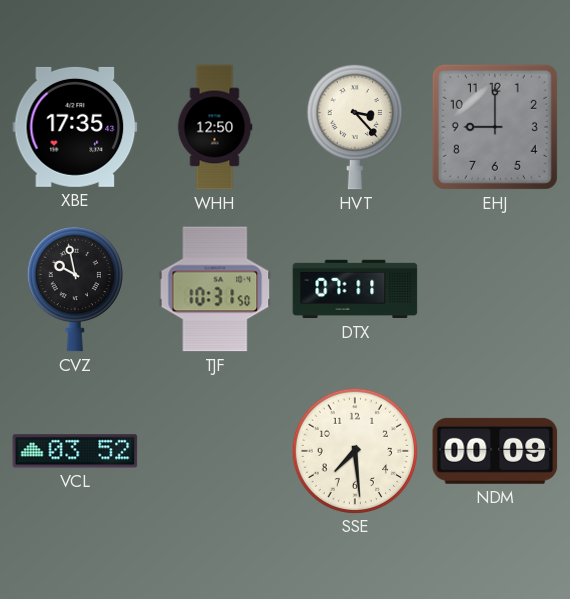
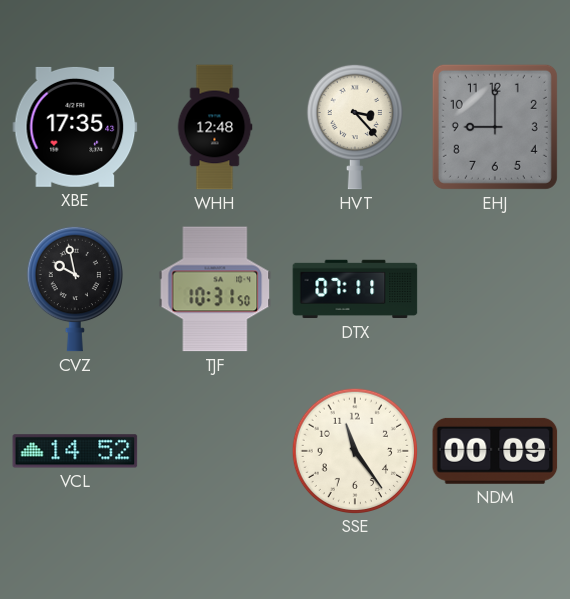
WHH: 12:50 -> 12:48 (215, 127)
VCL: 03:52 -> 14:52 (75, 451)
SSE: 7:29 -> 11:24 (354, 450)
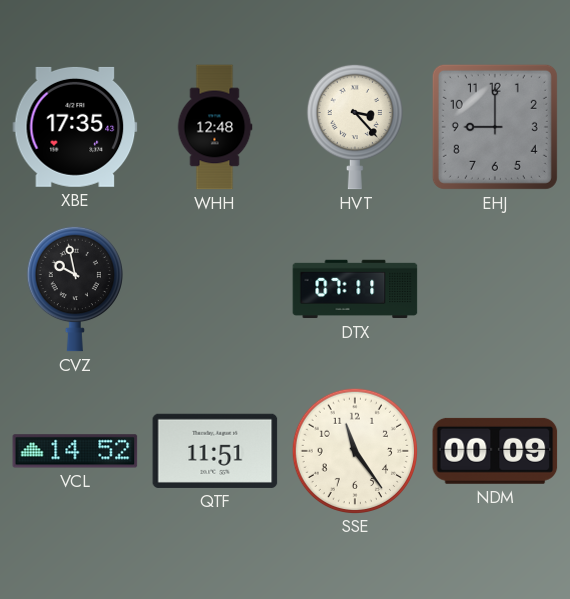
TJF: 10:31 -> none (215, 289)
QTF: none -> 11:51 (215, 451)
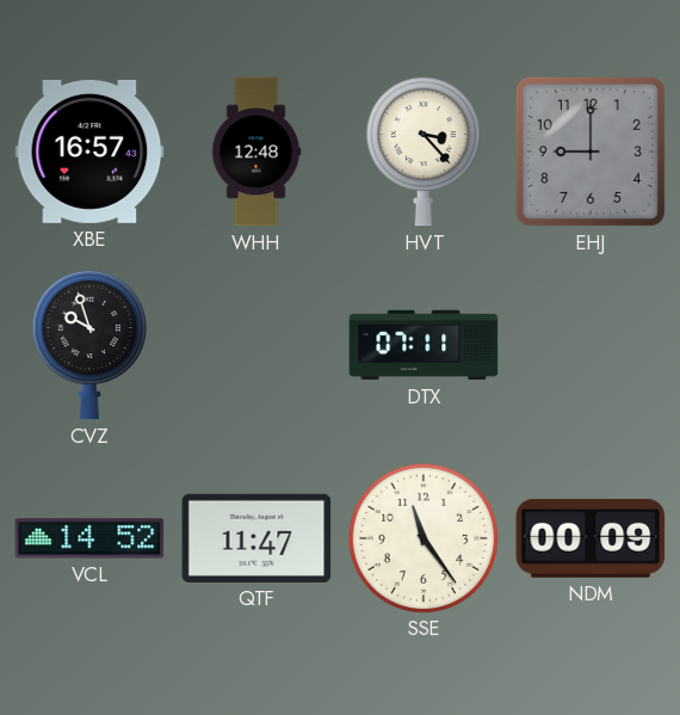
XBE: 17:35 -> 16:57 (89, 152)
CVZ: 9:58 -> 9:57 (89, 345)
QTF: 11:51 -> 11:47 (256, 538)
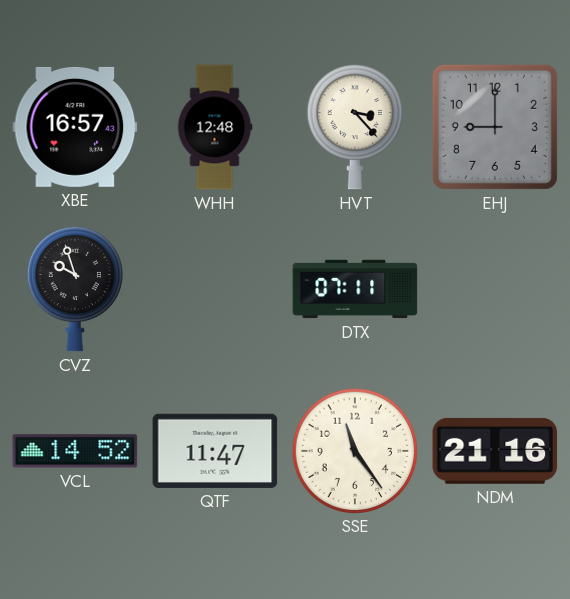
NDM: 00:09 -> 21:16 (495, 451)
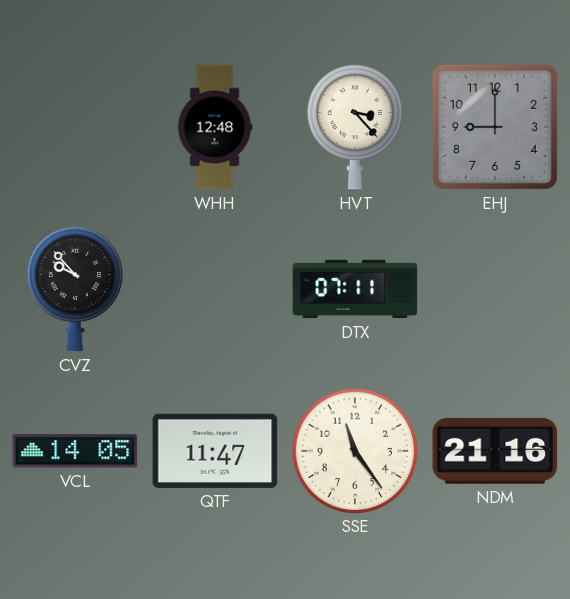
XBE: 16:57 -> none (75, 127)
CVZ: 9:57 -> 9:53 (75, 289)
VCL: 14:52 -> 14:05 (75, 451)
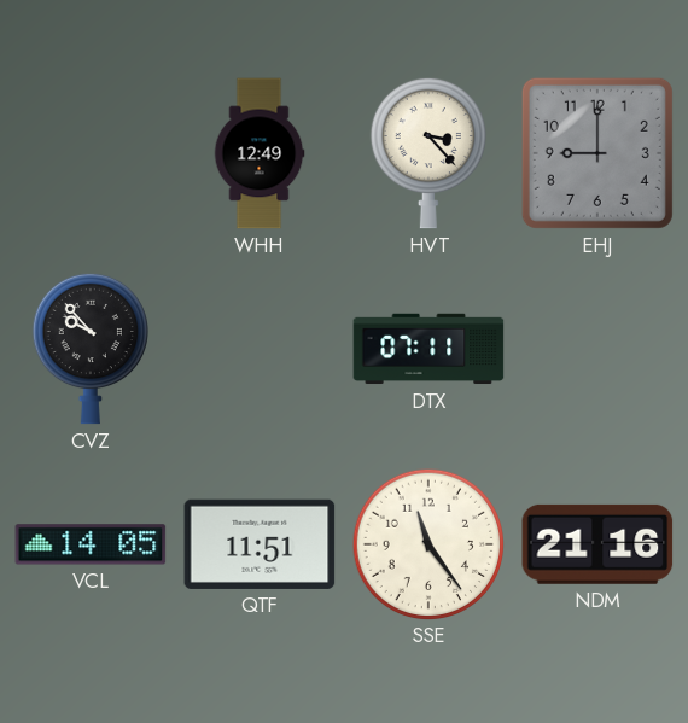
WHH: 12:48 -> 12:49 (260, 153)
QTF: 11:47 -> 11:51 (260, 544)
